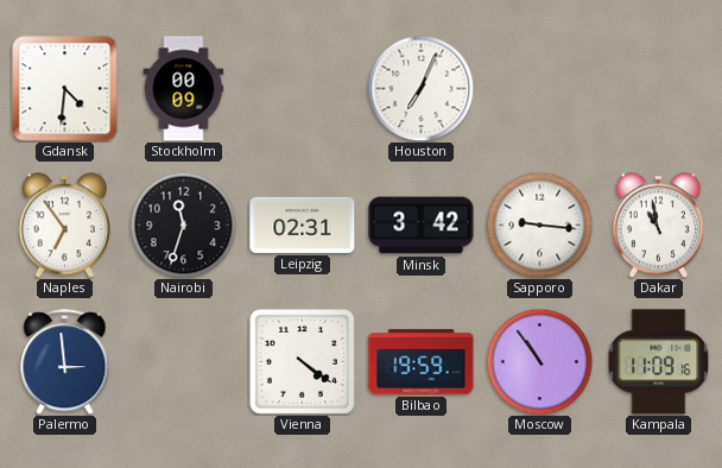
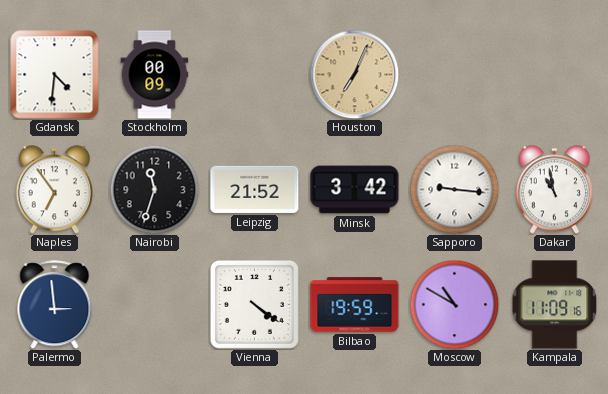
Houston dial: white -> champagne (354, 74)
Leipzig: 02:31 -> 21:52 (255, 189)
Moscow: 10:54 -> 10:50 (454, 304)
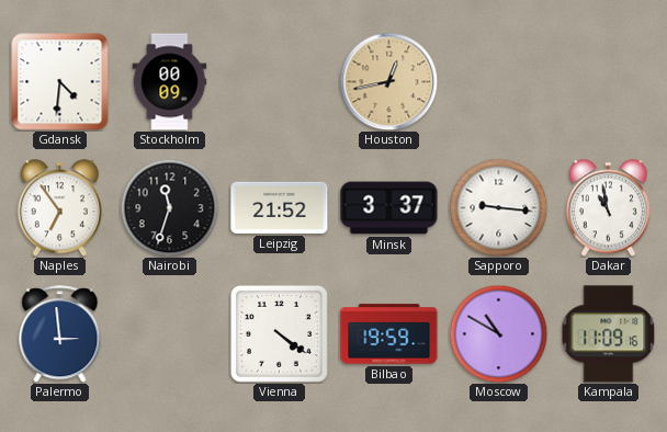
Houston: 7:04 -> 12:43 (388, 81)
Minsk: 3:42 -> 3:37 (389, 208)
